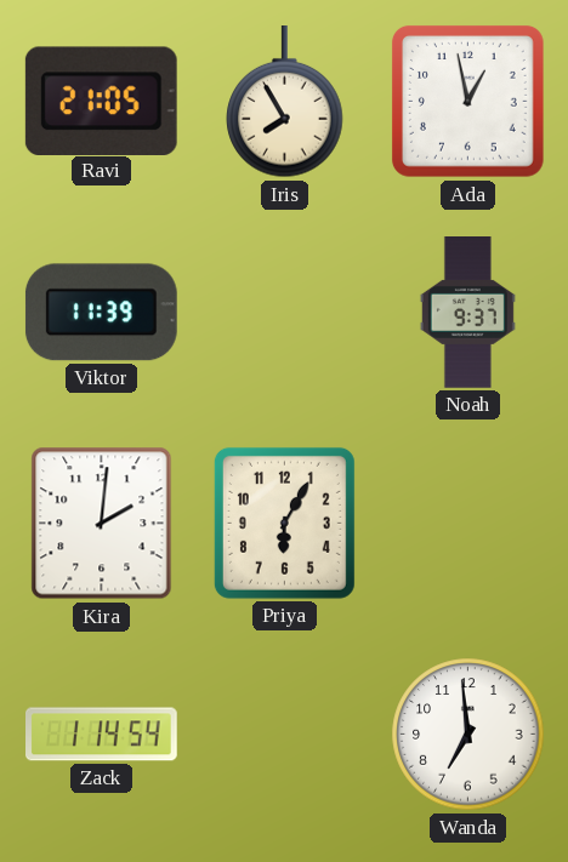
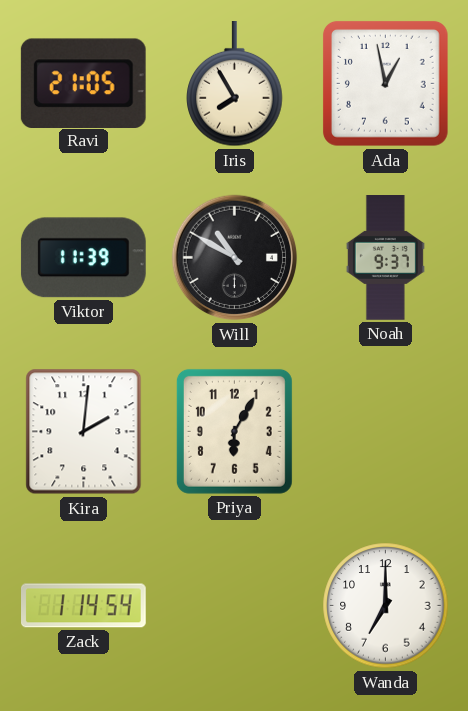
Will: none -> 10:50 (235, 258)
Wanda: 6:59 -> 7:00 (386, 606)
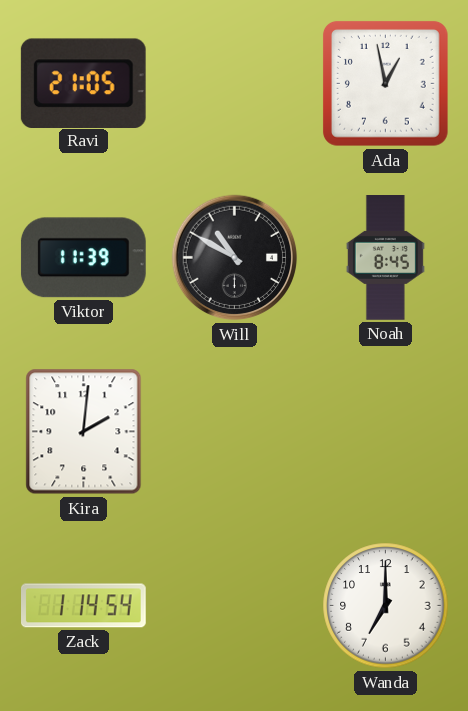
Iris: 7:55 -> none (235, 85)
Noah: 9:37 -> 8:45 (385, 258)
Priya: 6:05 -> none (234, 431)
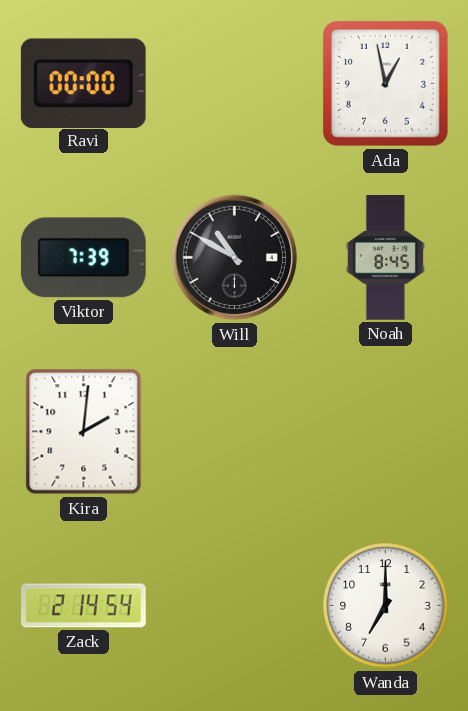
Ravi: 21:05 -> 00:00 (83, 83)
Viktor: 11:39 -> 7:39 (83, 258)
Zack: 1:14 -> 2:14 (84, 606)
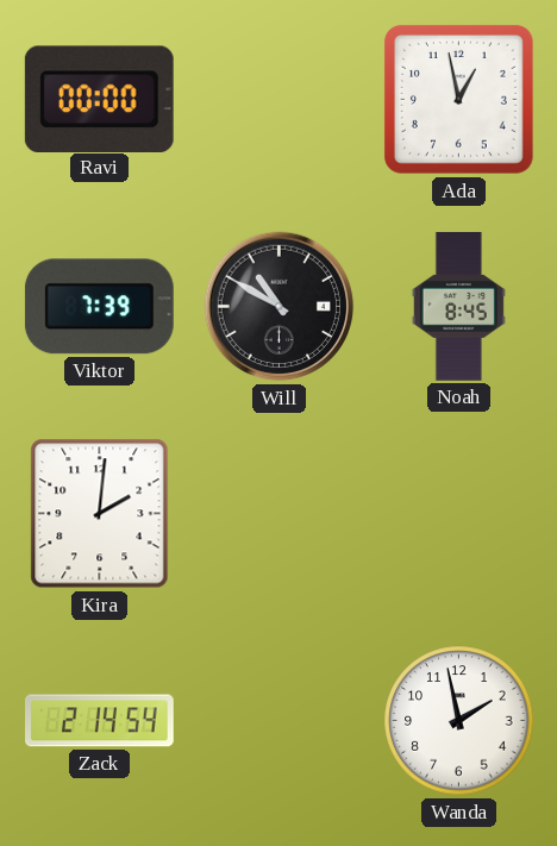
Wanda: 7:00 -> 1:58 (459, 721)
